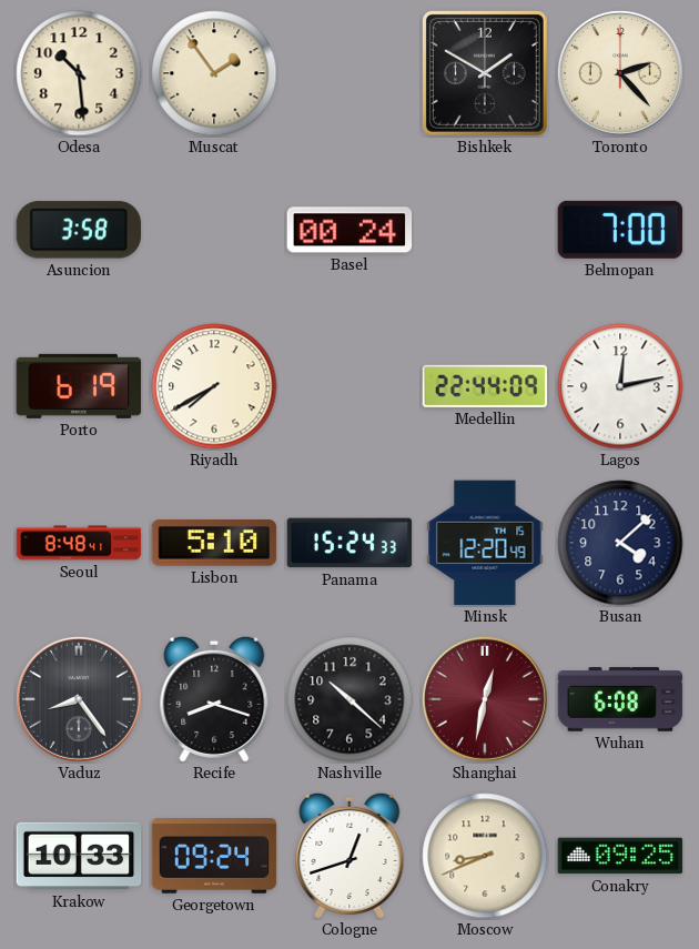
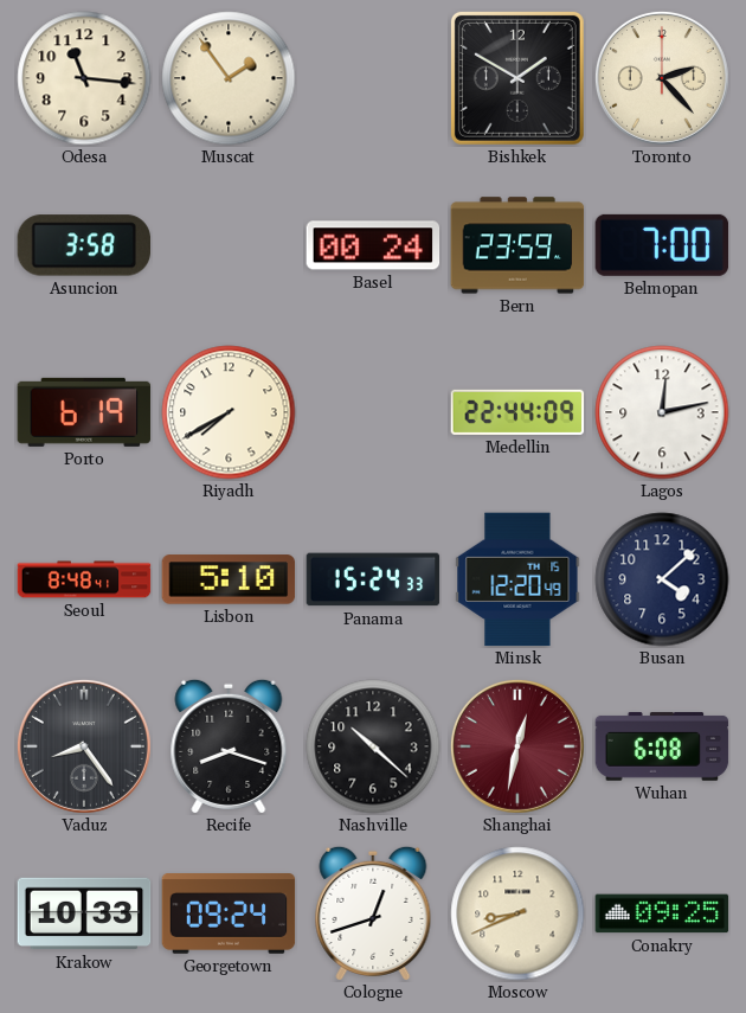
Odesa: 10:29 -> 11:16 (84, 78)
Bern: none -> 23:59 (517, 245)
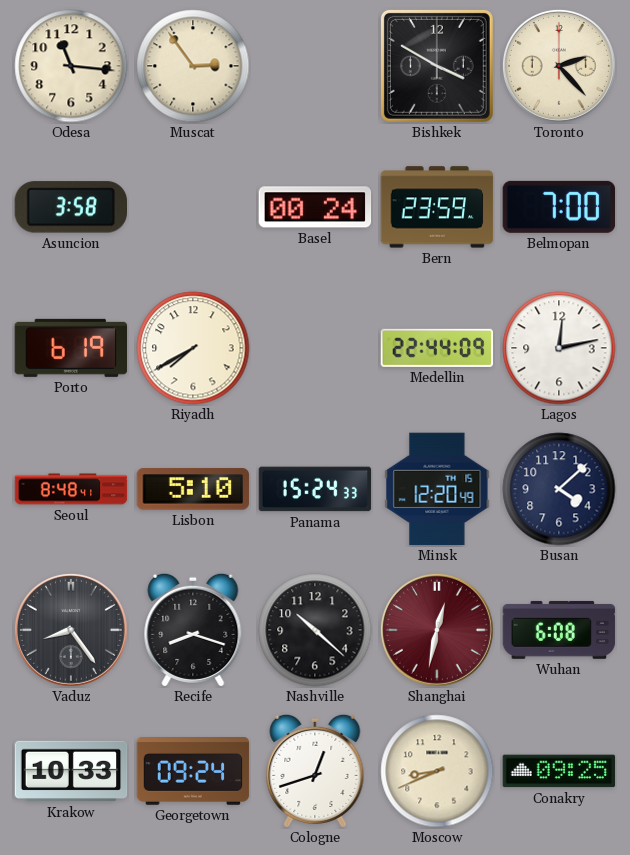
Muscat: 1:54 -> 2:54 (193, 66)
Bishkek: 1:50 -> 3:50 (437, 66)
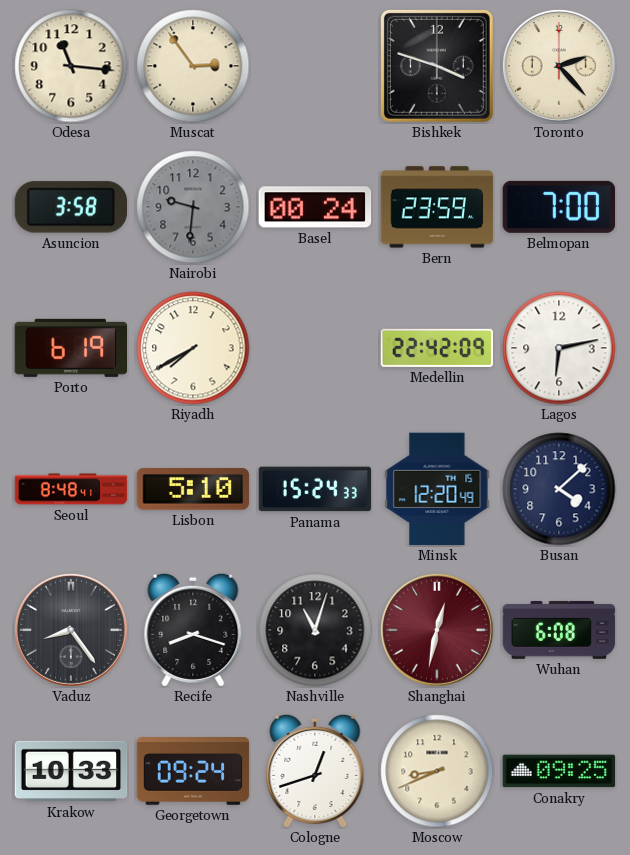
Bishkek: 3:50 -> 3:48 (437, 66)
Nairobi: none -> 9:31 (193, 207)
Medellin: 22:44 -> 22:42 (437, 348)
Lagos: 12:13 -> 6:13 (559, 348)
Nashville: 10:22 -> 11:03 (315, 630)
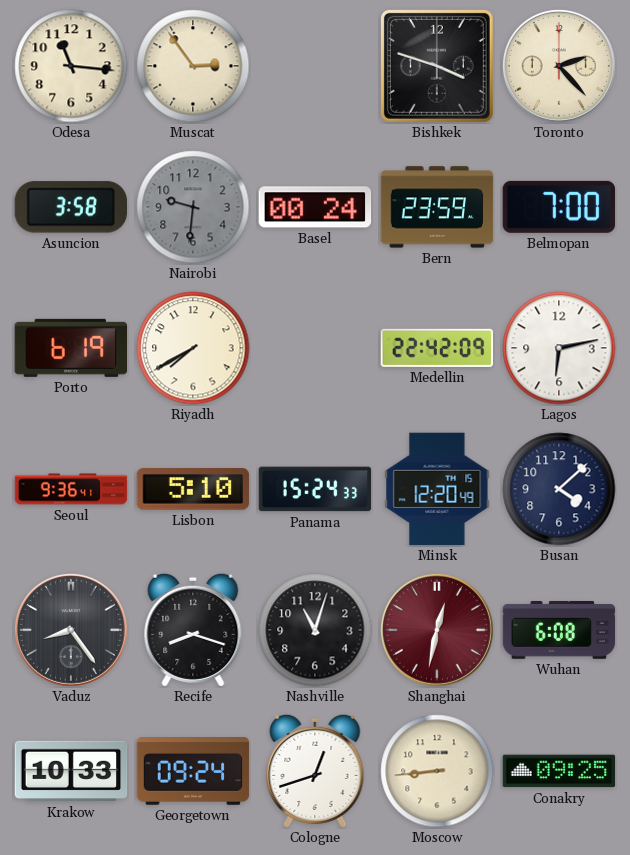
Seoul: 8:48 -> 9:36 (71, 489)
Moscow: 8:41 -> 8:44 (437, 771)
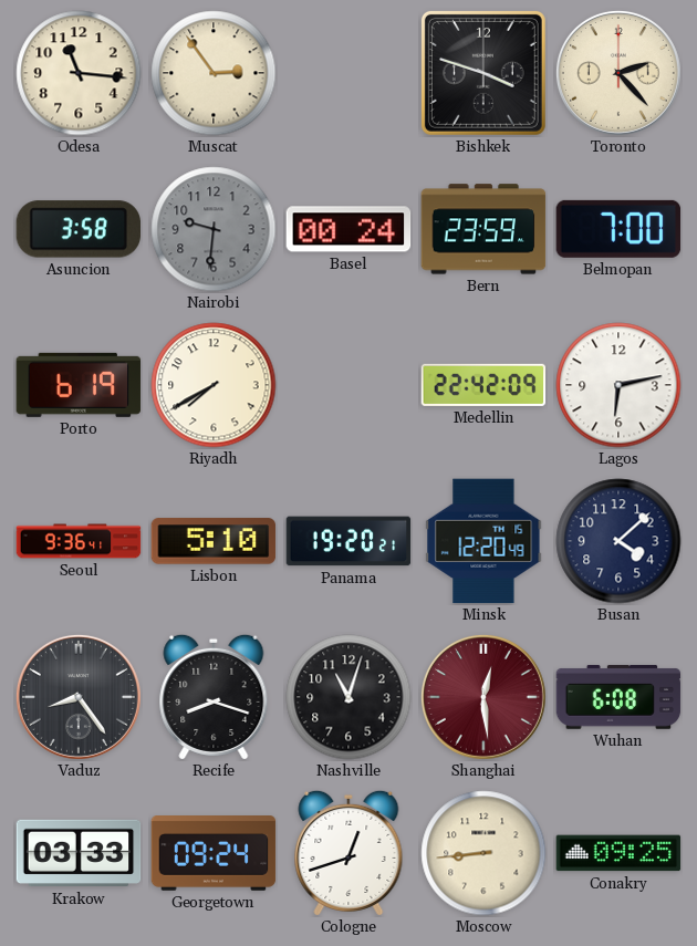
Panama: 15:24 -> 19:20 (348, 541)
Shanghai: 12:32 -> 12:29 (483, 697)
Krakow: 10:33 -> 03:33 (79, 853)
